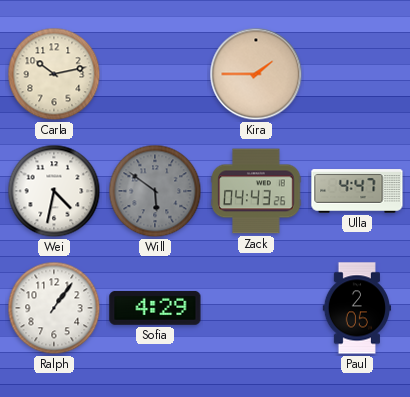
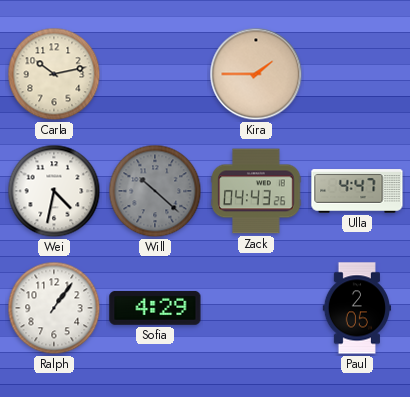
Will: 5:51 -> 10:22 (155, 191)
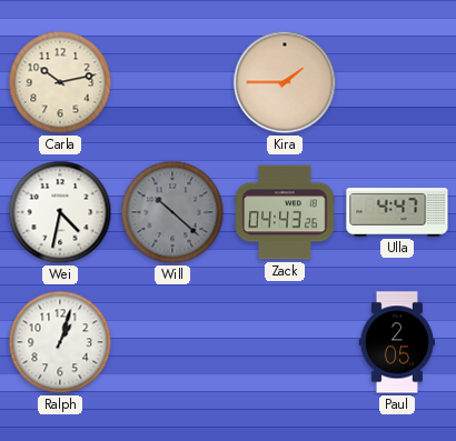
Ralph: 1:06 -> 1:03 (60, 342)
Sofia: 4:29 -> none (155, 308)
